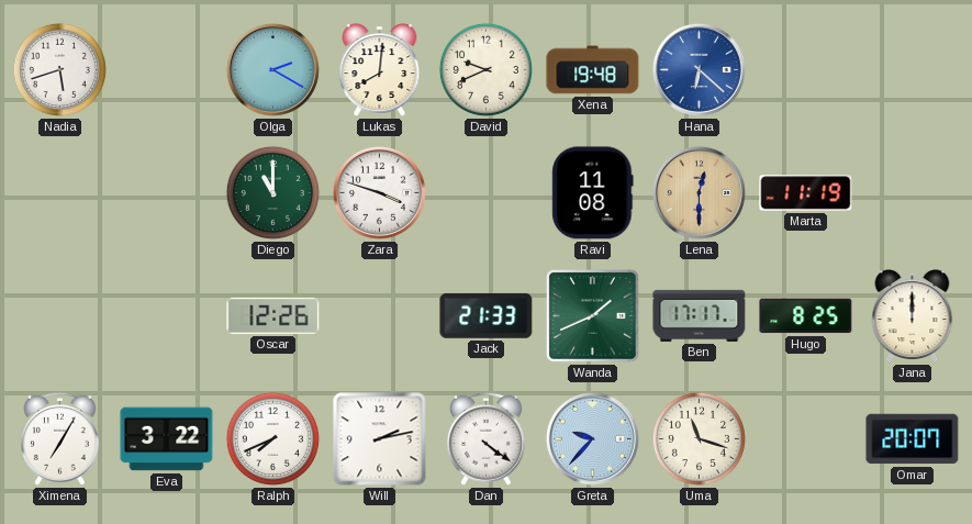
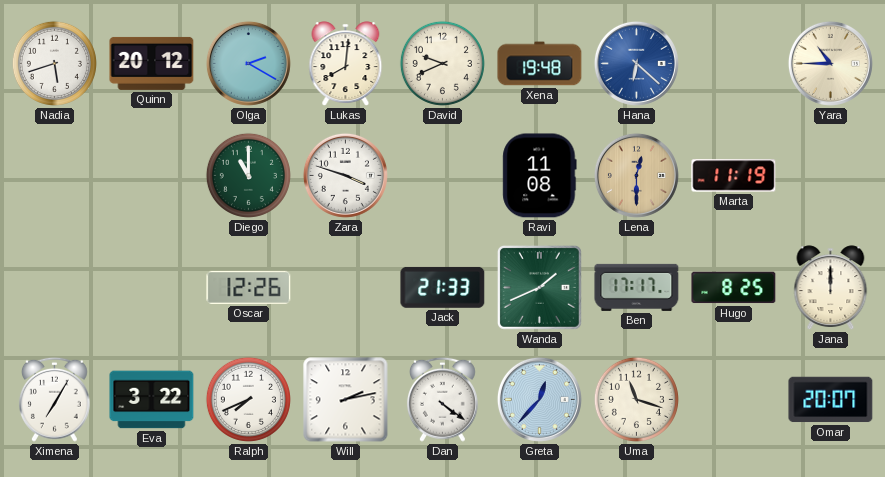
Quinn: none -> 20:12 (152, 63)
Yara: none -> 10:45 (830, 63)
Greta: 9:37 -> 12:37 (539, 399)
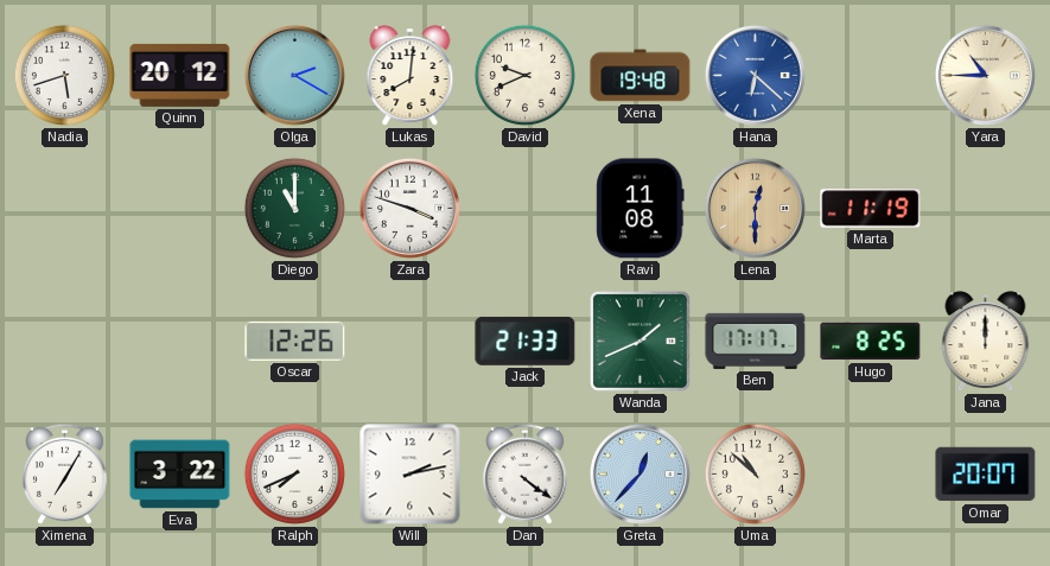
Uma: 11:18 -> 10:52 (755, 473)
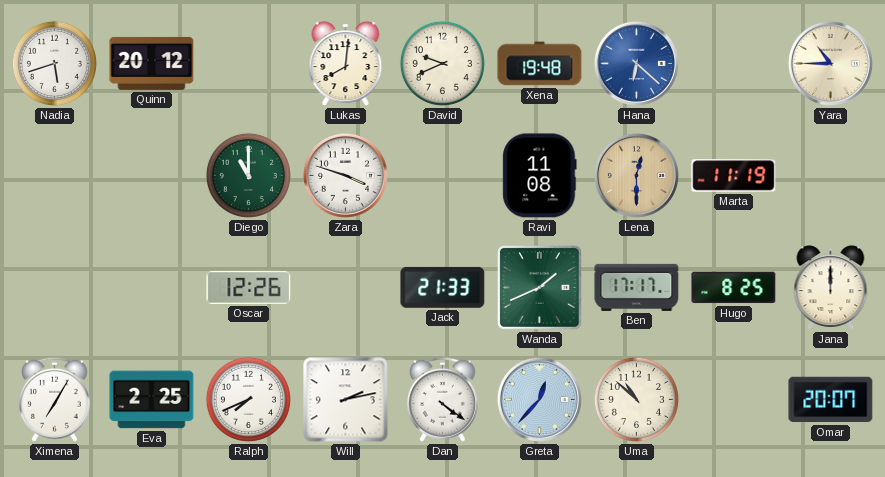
Olga: 2:20 -> none (294, 75)
Eva: 3:22 -> 2:25 (152, 400)
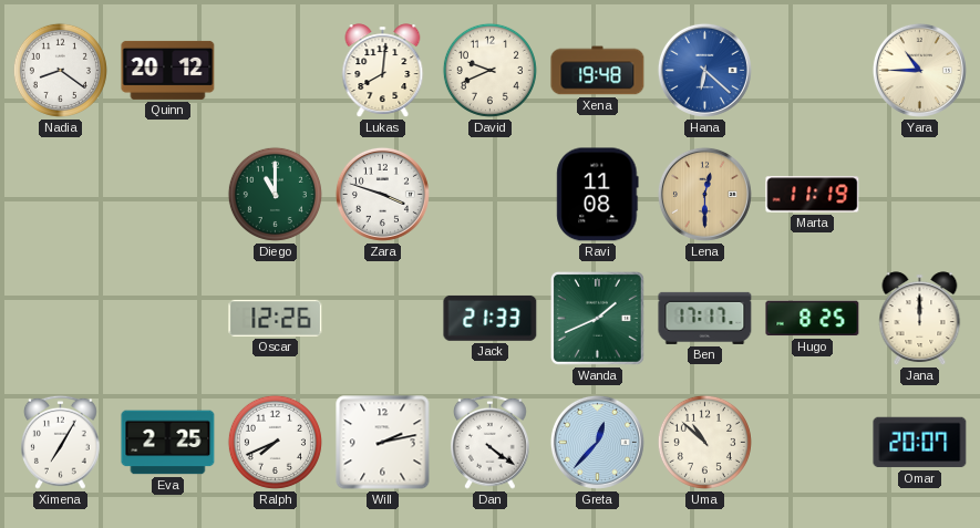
Nadia: 5:42 -> 8:21 (60, 70)
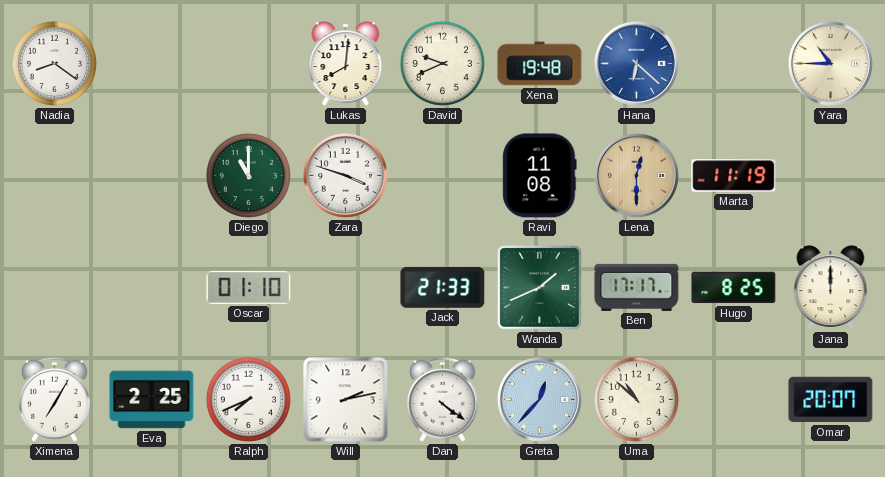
Quinn: 20:12 -> none (168, 70)
Oscar: 12:26 -> 01:10 (249, 287)
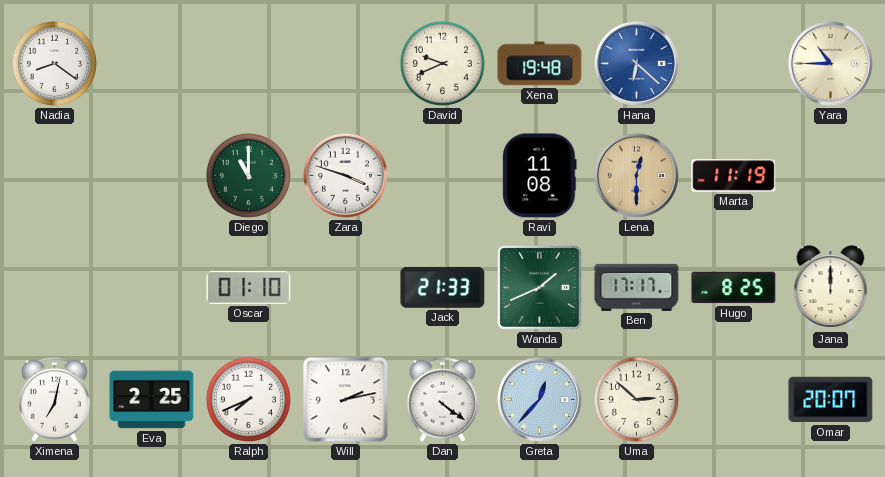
Lukas: 8:01 -> none (346, 64)
Ximena: 7:05 -> 7:02 (54, 399)
Uma: 10:52 -> 2:52 (636, 399)
